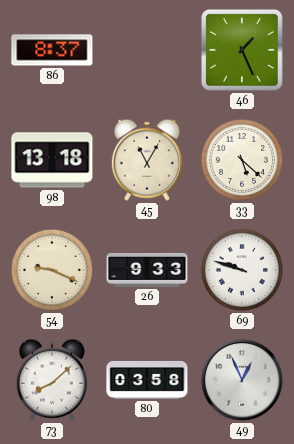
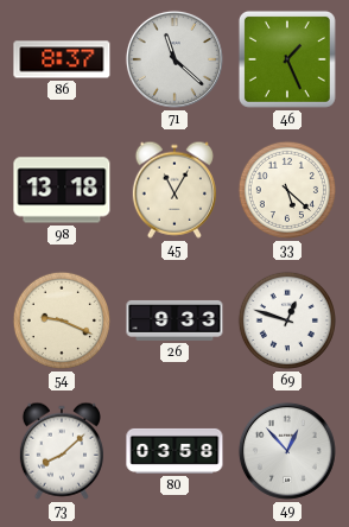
71: none -> 11:22 (174, 59)
69: 9:48 -> 12:48 (287, 320)
49: 12:56 -> 12:53 (287, 451)
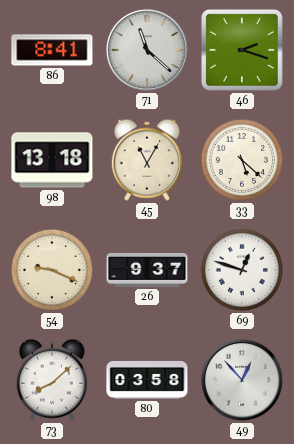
86: 8:37 -> 8:41 (52, 50)
46: 1:26 -> 2:18 (242, 50)
26: 9:33 -> 9:37 (147, 270)
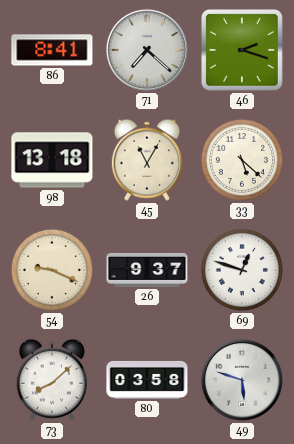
71: 11:22 -> 7:22 (147, 50)
49: 12:53 -> 5:48 (242, 380)
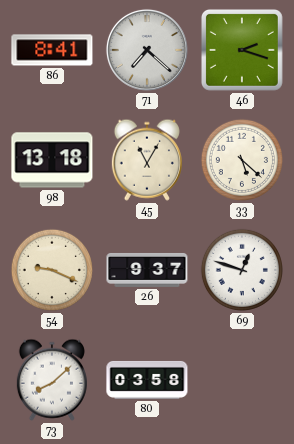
49: 5:48 -> none (242, 380)
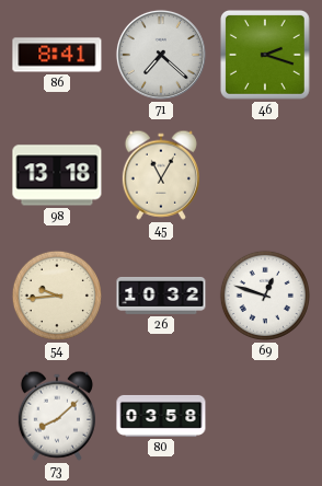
33: 5:22 -> none (242, 160)
54: 9:19 -> 9:44 (57, 296)
26: 9:37 -> 10:32 (161, 296)
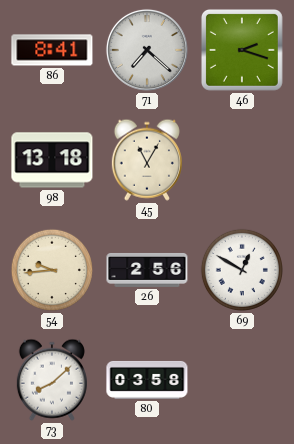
26: 10:32 -> 2:56 (147, 270)
69: 12:48 -> 12:50 (242, 270)
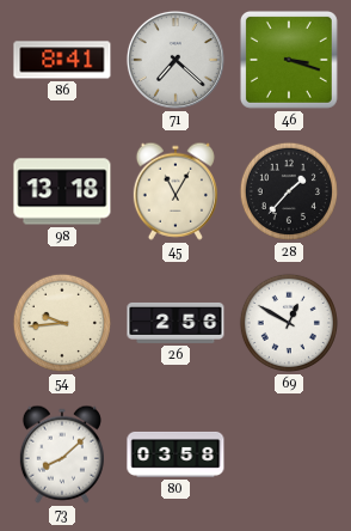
46: 2:18 -> 3:18 (289, 60)
28: none -> 1:37 (289, 191)
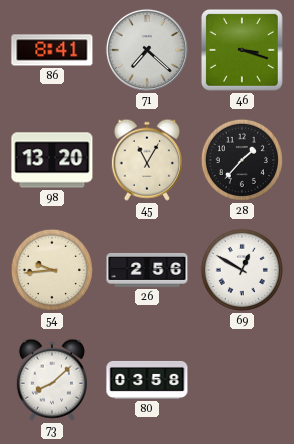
98: 13:18 -> 13:20 (52, 160)
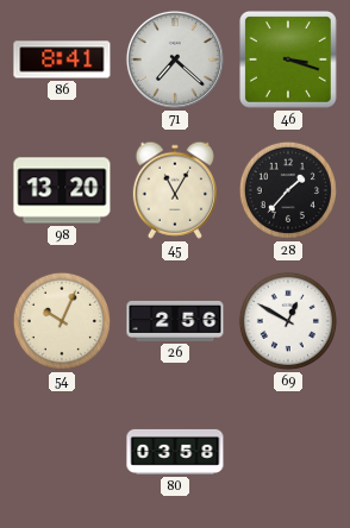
54: 9:44 -> 10:04 (62, 321)
73: 8:08 -> none (52, 380)
